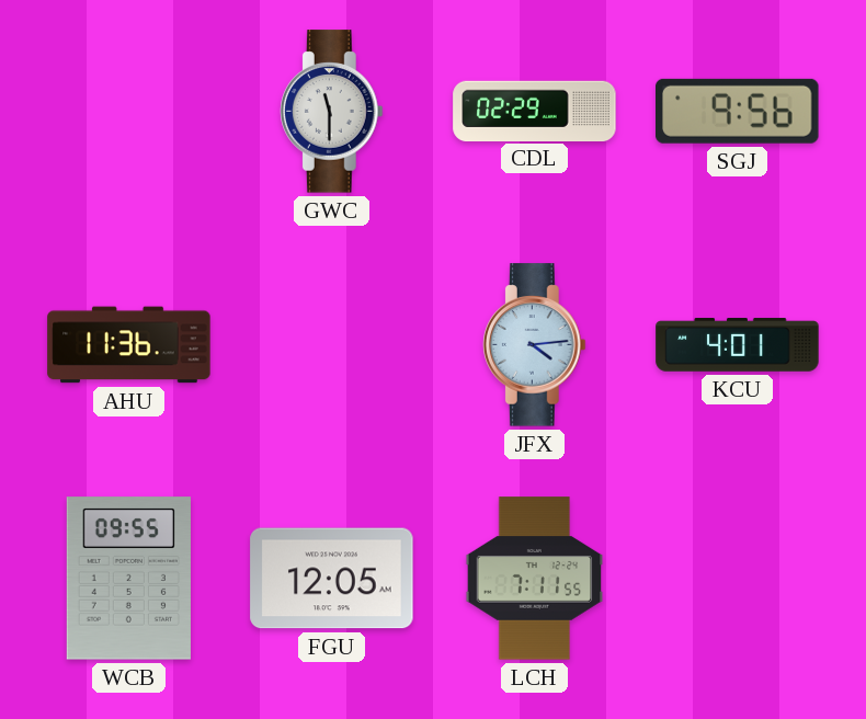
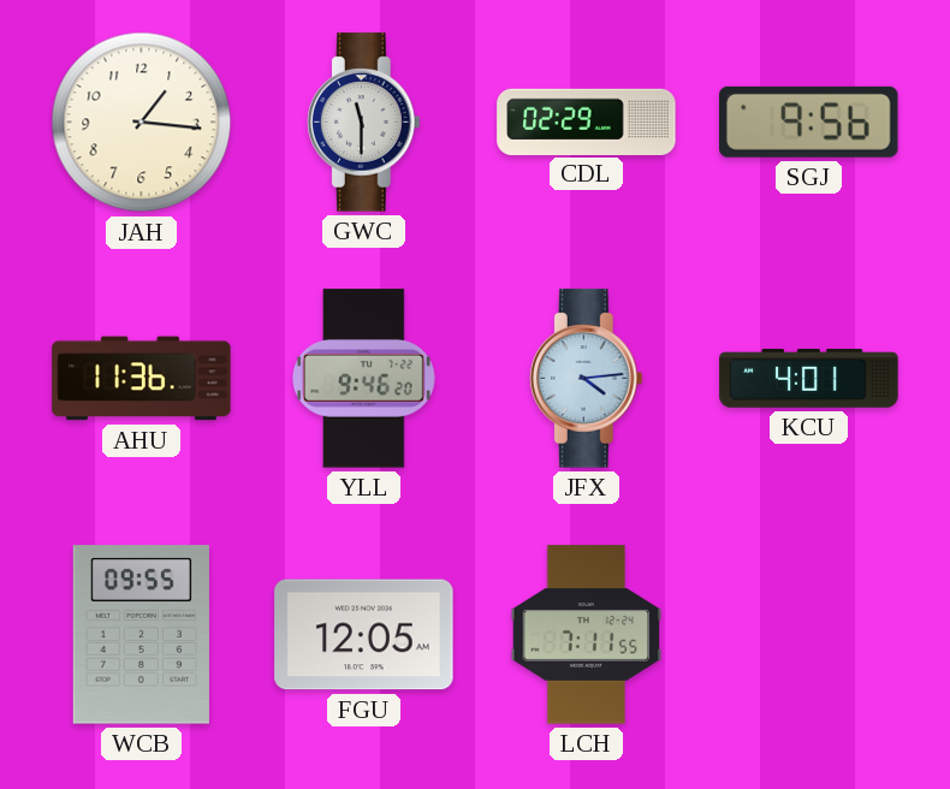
JAH: none -> 1:16 (142, 123)
YLL: none -> 9:46 (363, 379)
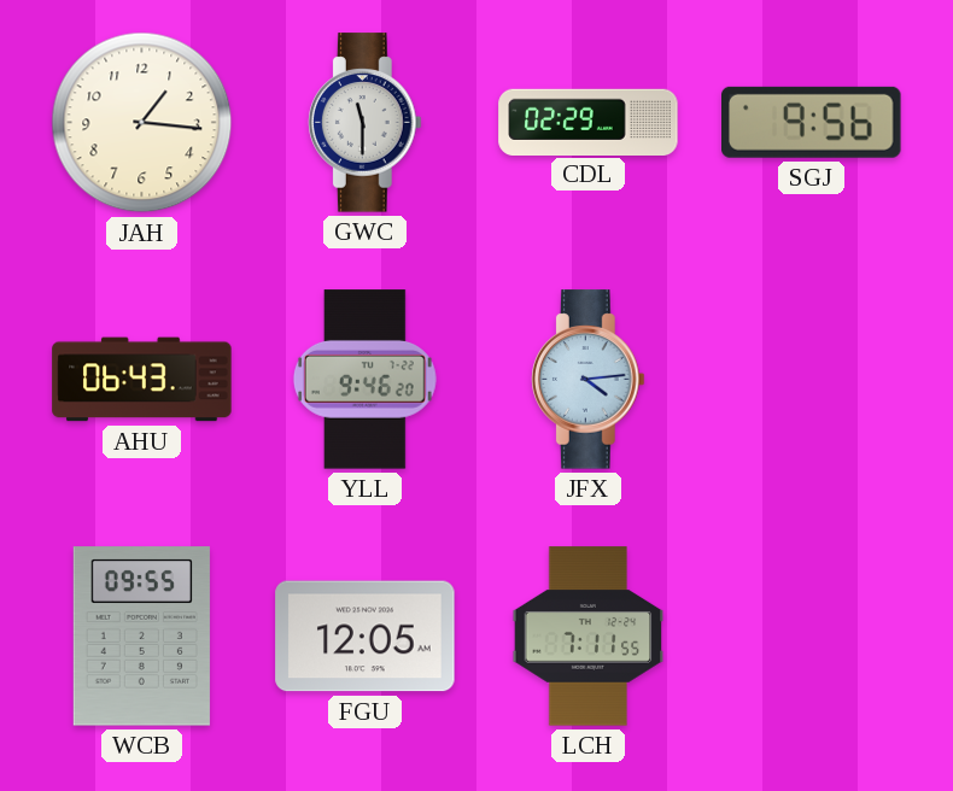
AHU: 11:36 -> 06:43 (142, 380)
KCU: 4:01 -> none (809, 379)
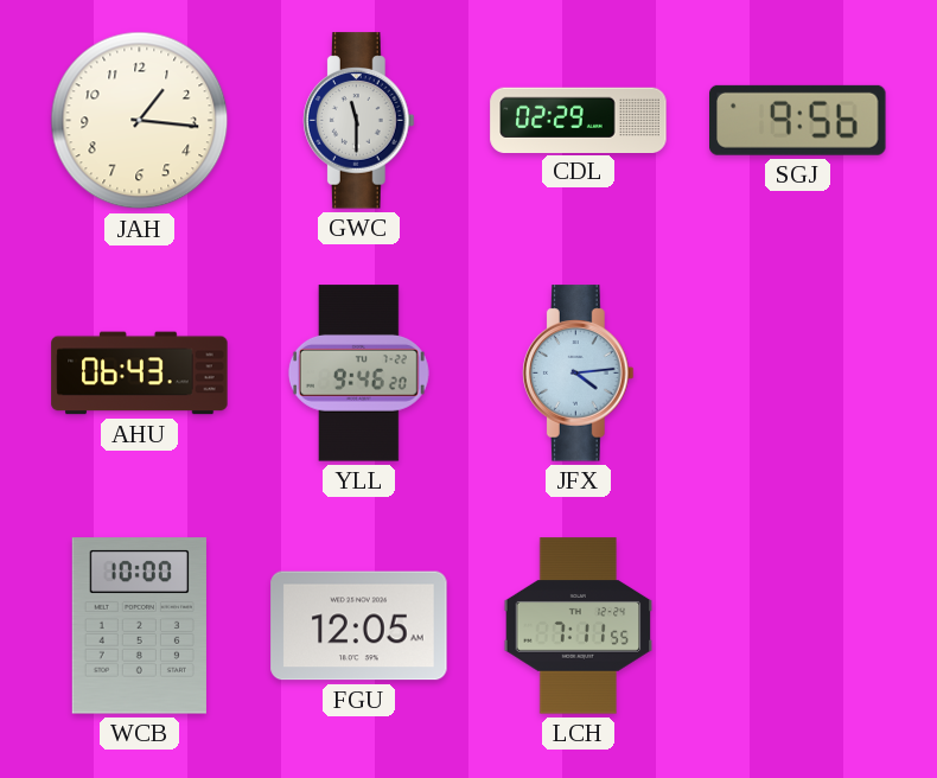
WCB: 09:55 -> 10:00 (139, 626)
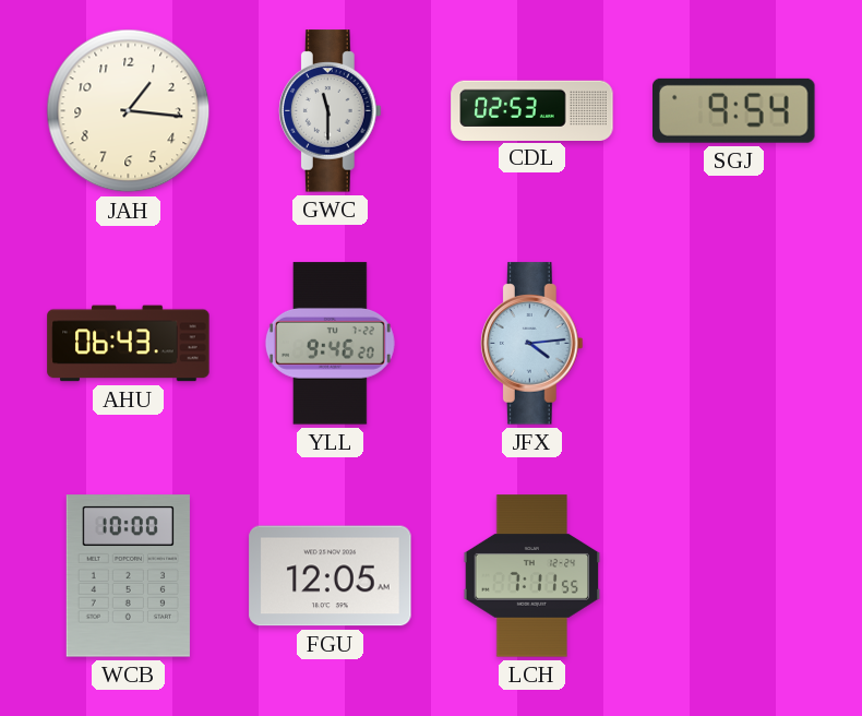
CDL: 02:29 -> 02:53 (532, 110)
SGJ: 9:56 -> 9:54 (734, 110)
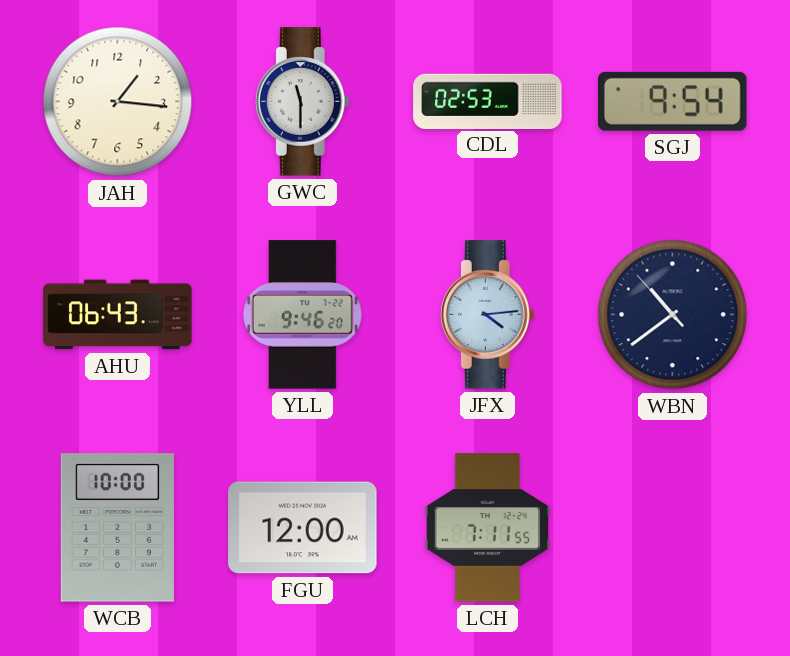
WBN: none -> 10:38 (673, 315)
FGU: 12:05 -> 12:00 (303, 528)
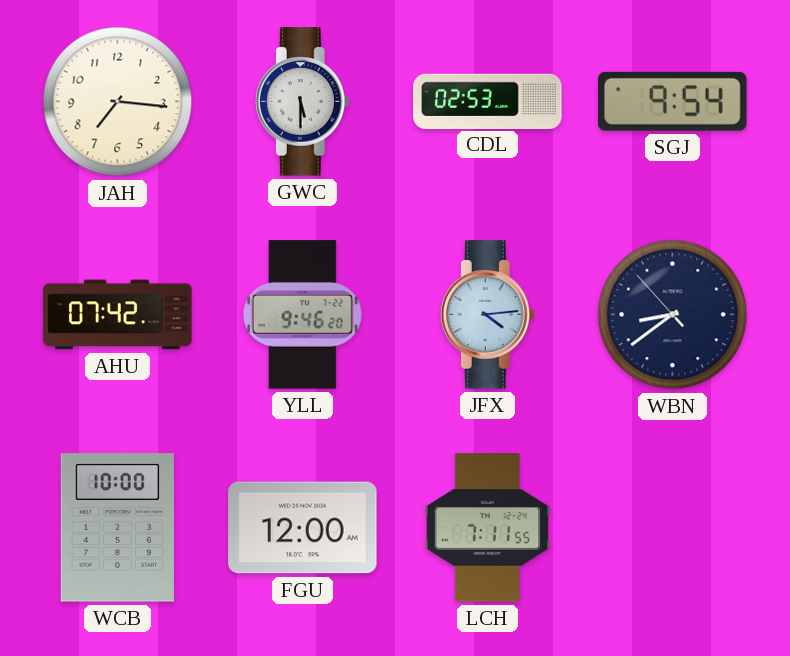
JAH: 1:16 -> 7:16 (118, 102)
GWC: 11:30 -> 5:30 (302, 102)
AHU: 06:43 -> 07:42 (118, 315)
WBN: 10:38 -> 8:38 (673, 315)
